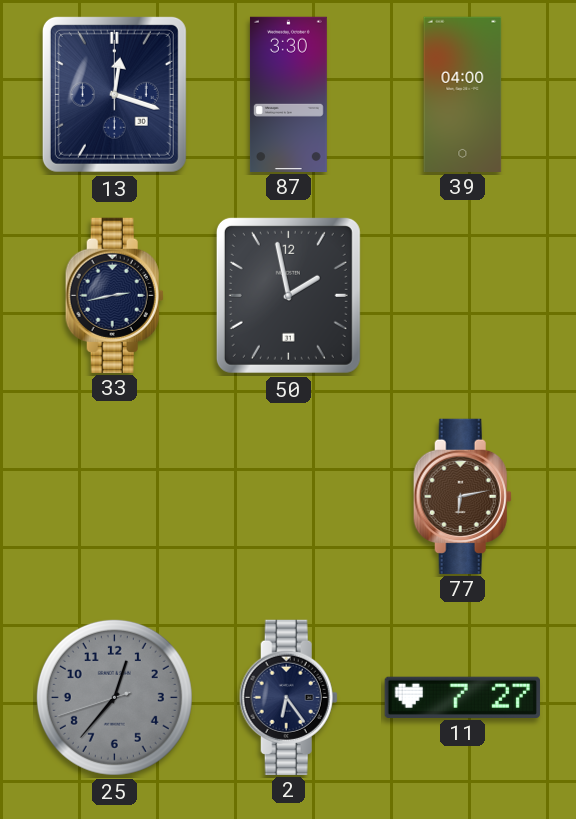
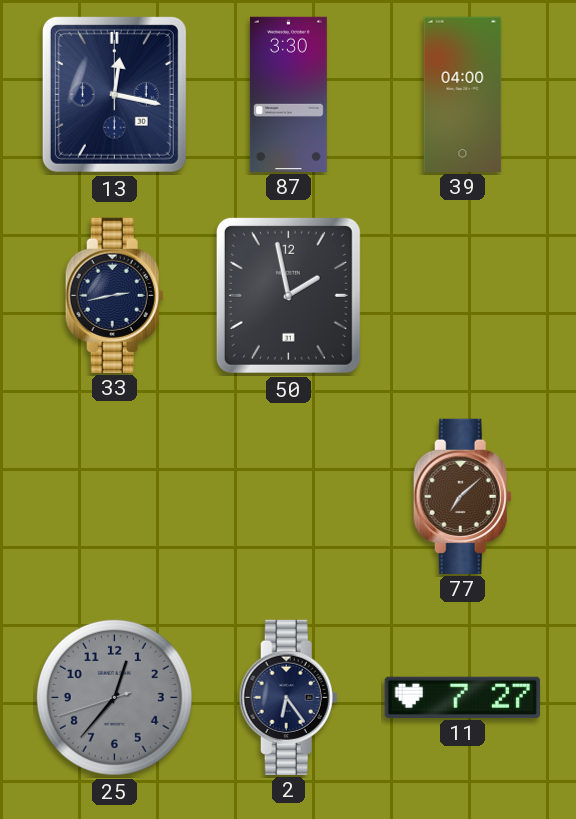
13: 12:18 -> 12:17 (114, 94)
77: 6:13 -> 7:08 (462, 496)
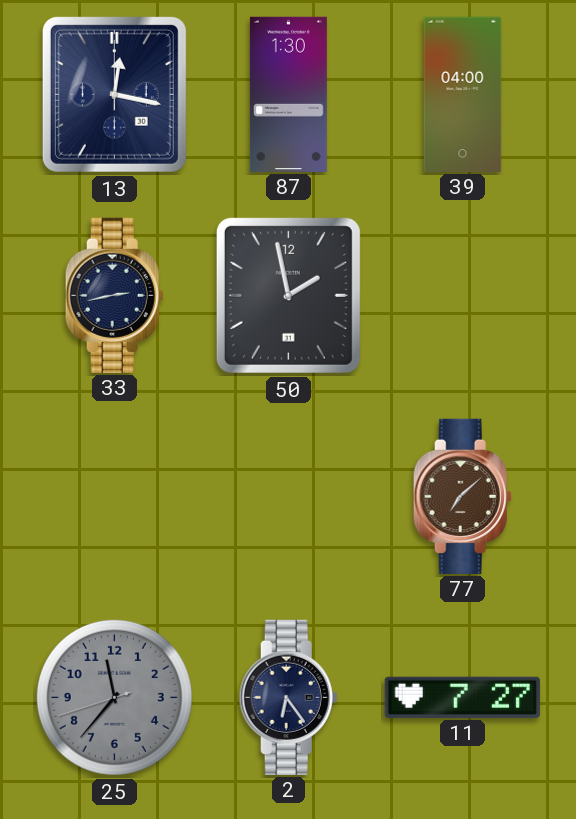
87: 3:30 -> 1:30 (288, 94)
25: 12:36 -> 11:36 (114, 697)
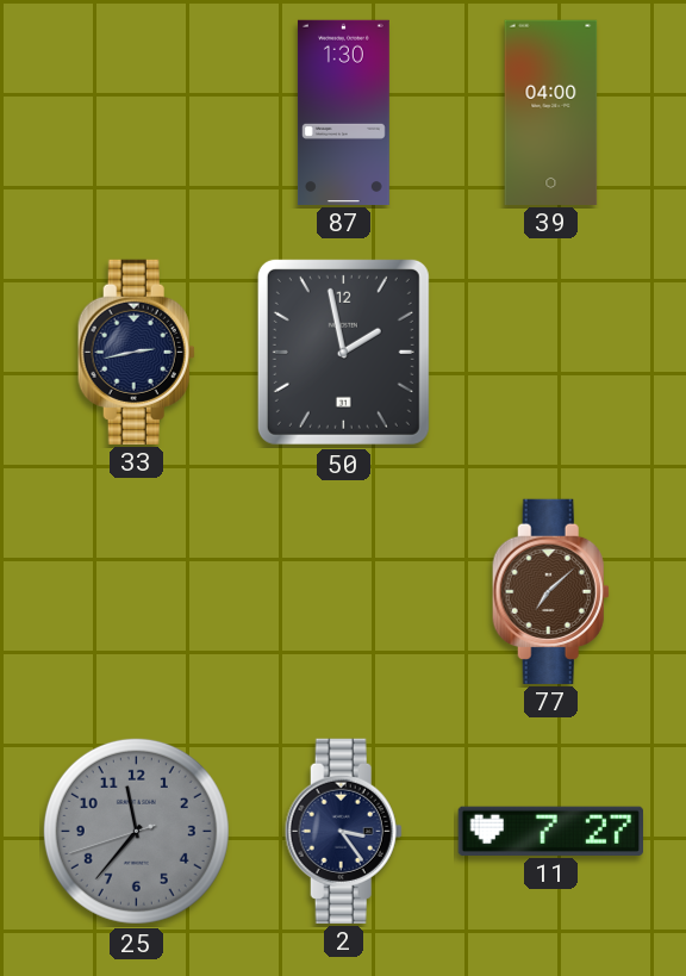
13: 12:17 -> none (114, 94)
2: 6:24 -> 3:24 (343, 831)
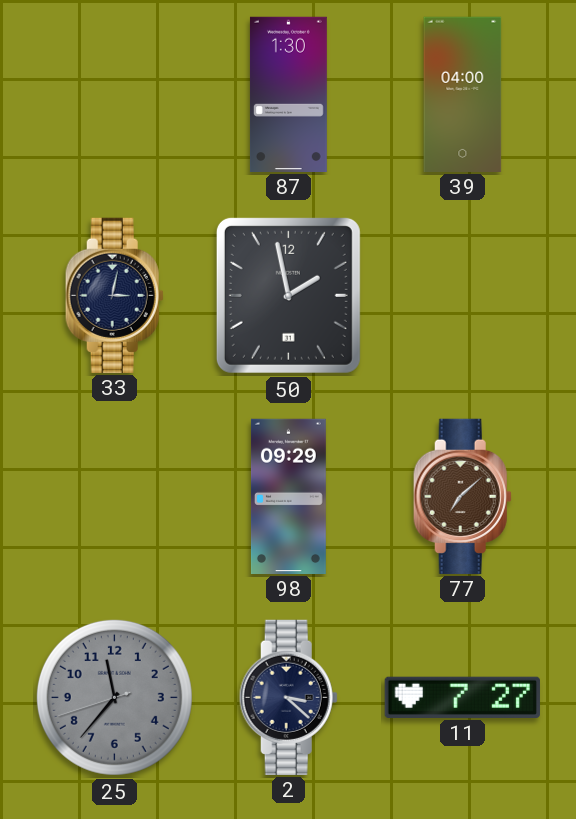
33: 2:43 -> 3:02 (114, 295)
98: none -> 09:29 (288, 496)
2: 3:24 -> 3:22 (288, 697)
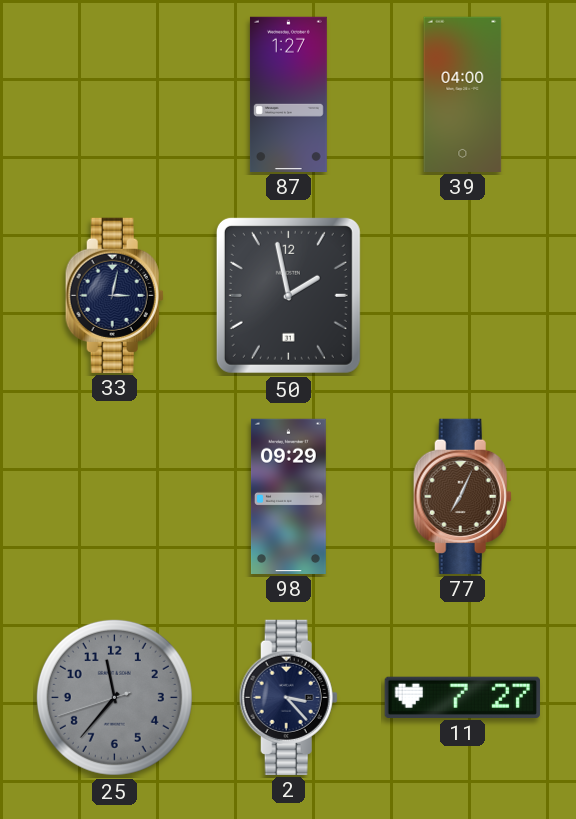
87: 1:30 -> 1:27 (288, 94)
77: 7:08 -> 7:04 (462, 496)
2: 3:22 -> 3:23 (288, 697)
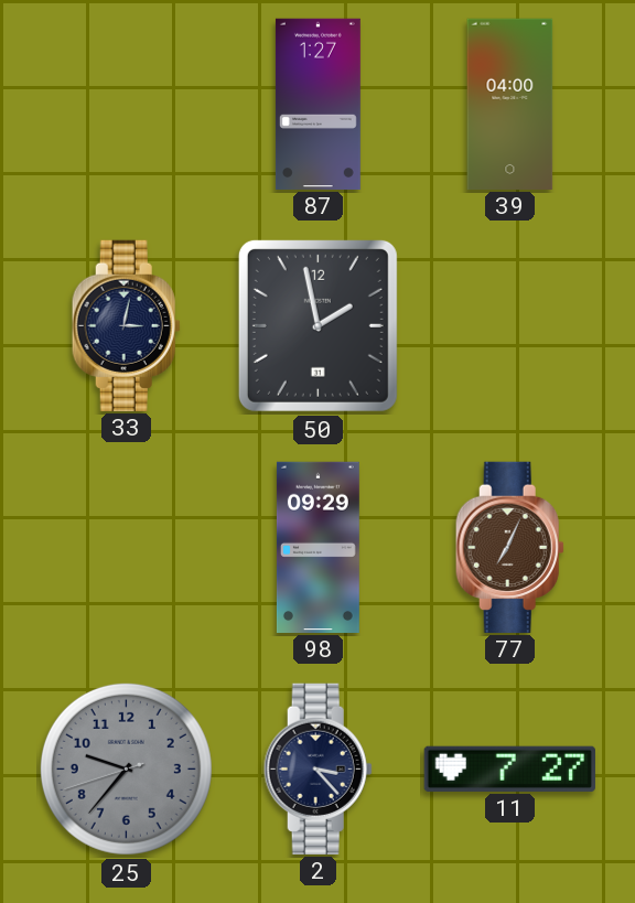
25: 11:36 -> 9:36 (126, 768)
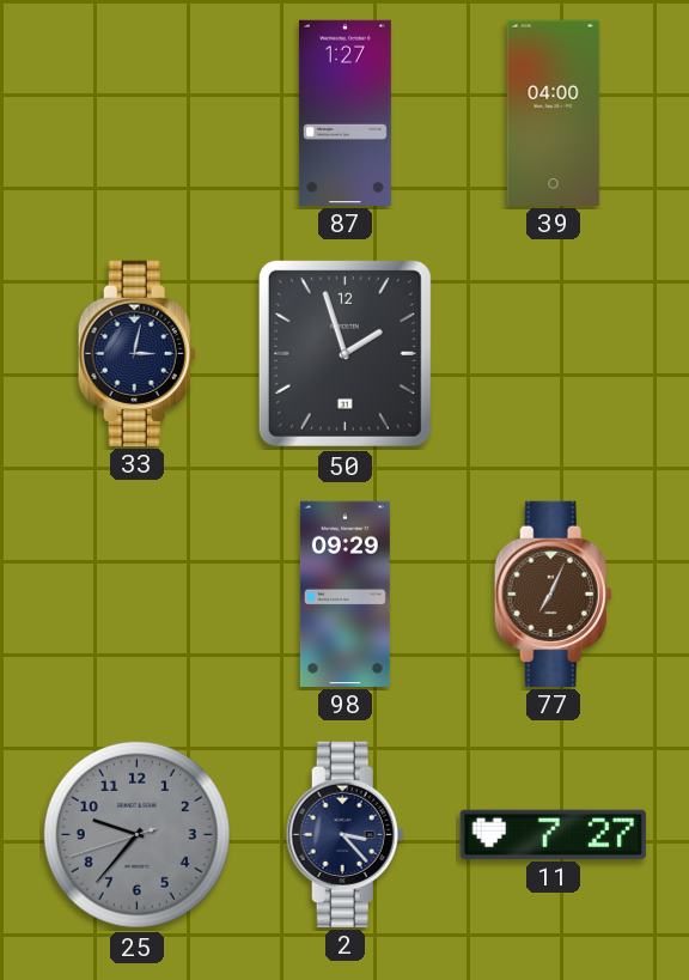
50: 1:58 -> 1:57 (344, 353)
